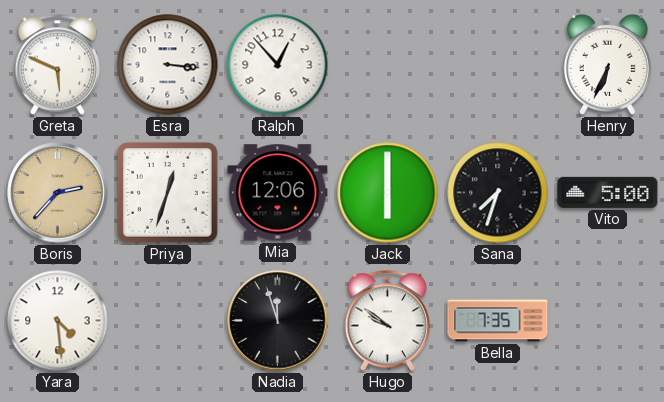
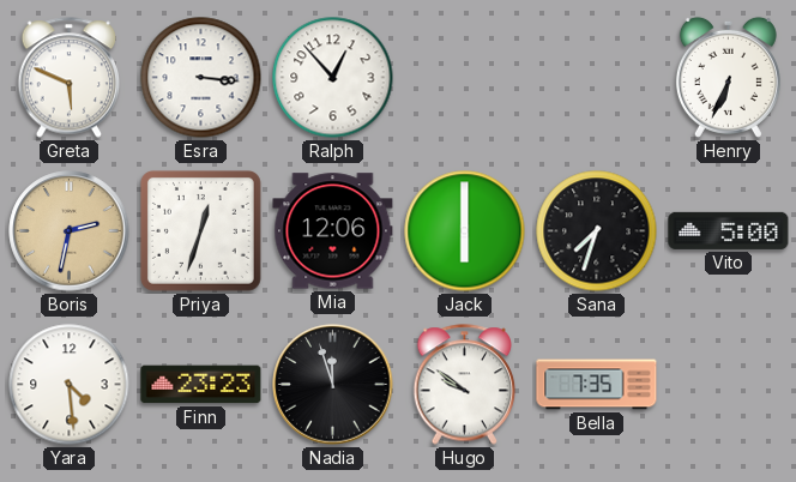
Boris: 2:37 -> 2:32 (70, 231)
Finn: none -> 23:23 (201, 385)
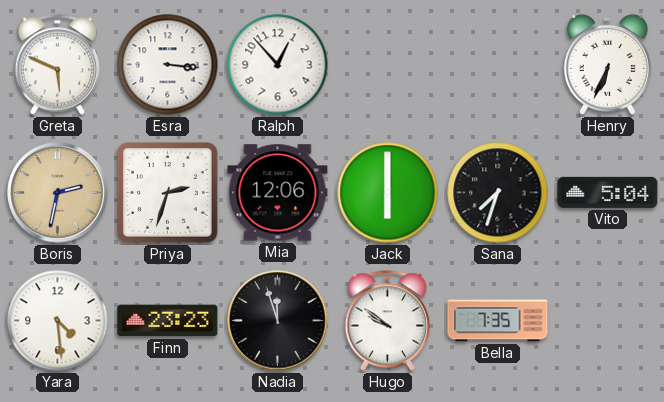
Priya: 12:33 -> 2:33 (167, 192)
Vito: 5:00 -> 5:04 (608, 192)
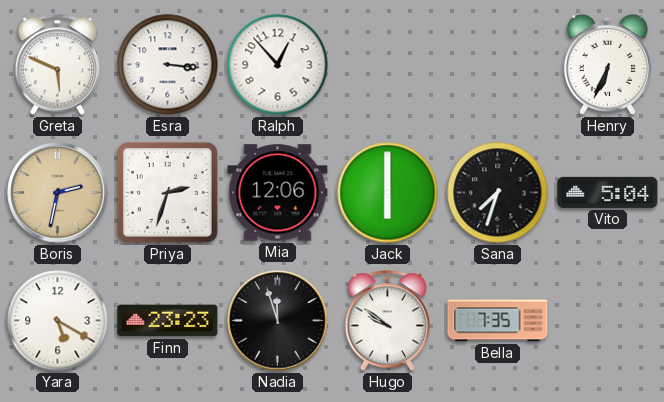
Yara: 4:29 -> 5:20 (58, 321)
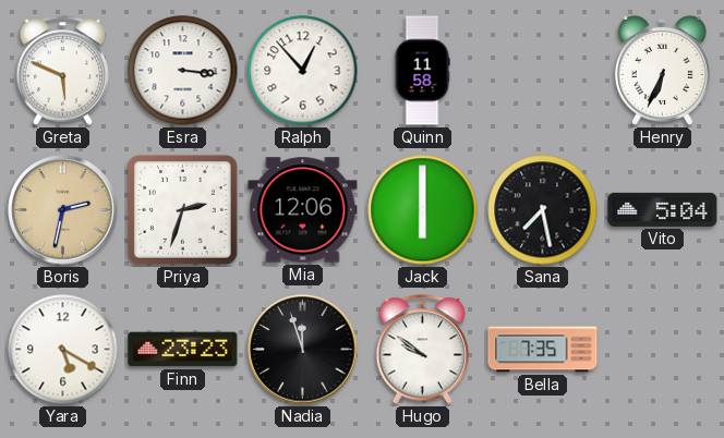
Quinn: none -> 11:58 (422, 71)
Sana: 7:33 -> 7:28 (543, 210)
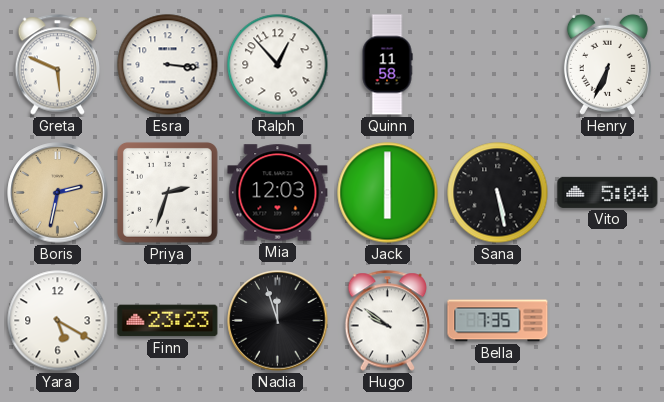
Mia: 12:06 -> 12:03 (278, 193)
Sana: 7:28 -> 5:28 (498, 193)
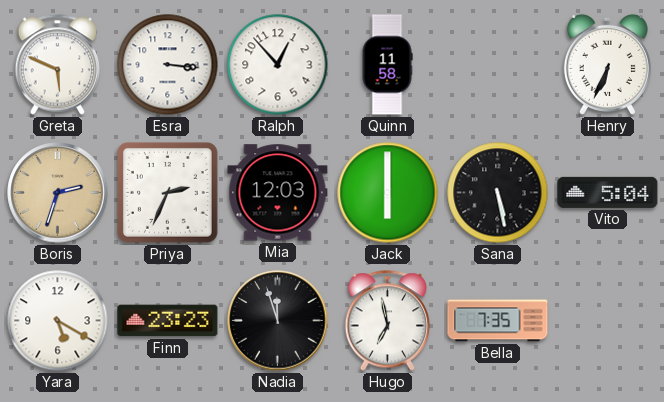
Boris: 2:32 -> 2:33 (58, 193)
Priya: 2:33 -> 2:34 (167, 192)
Hugo: 9:51 -> 6:58 (388, 321)
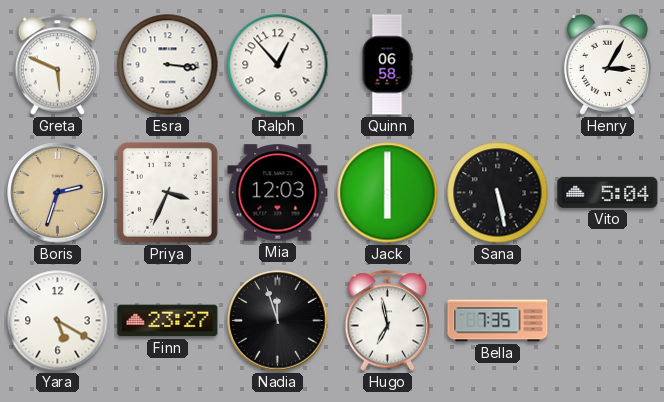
Quinn: 11:58 -> 06:58 (387, 65)
Henry: 6:34 -> 3:05 (607, 64)
Priya: 2:34 -> 3:34 (167, 192)
Finn: 23:23 -> 23:27 (168, 321)
